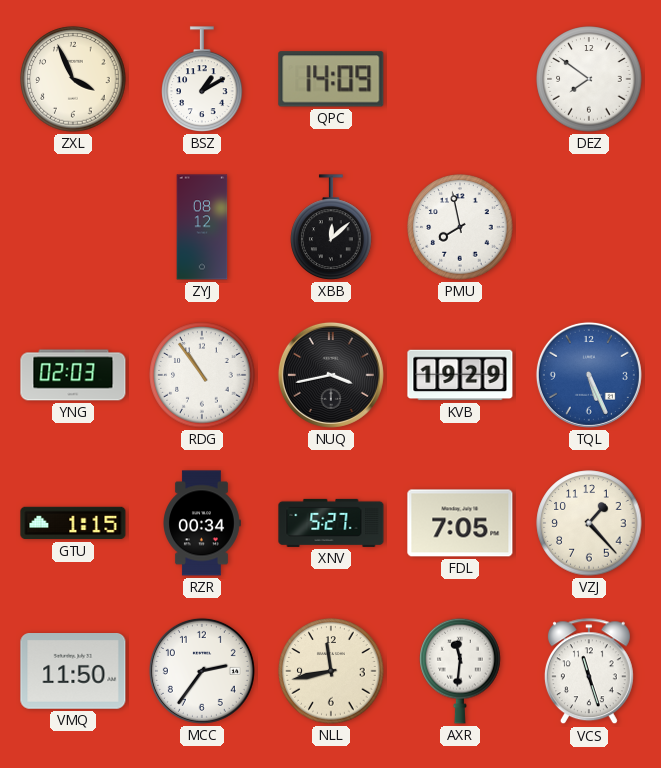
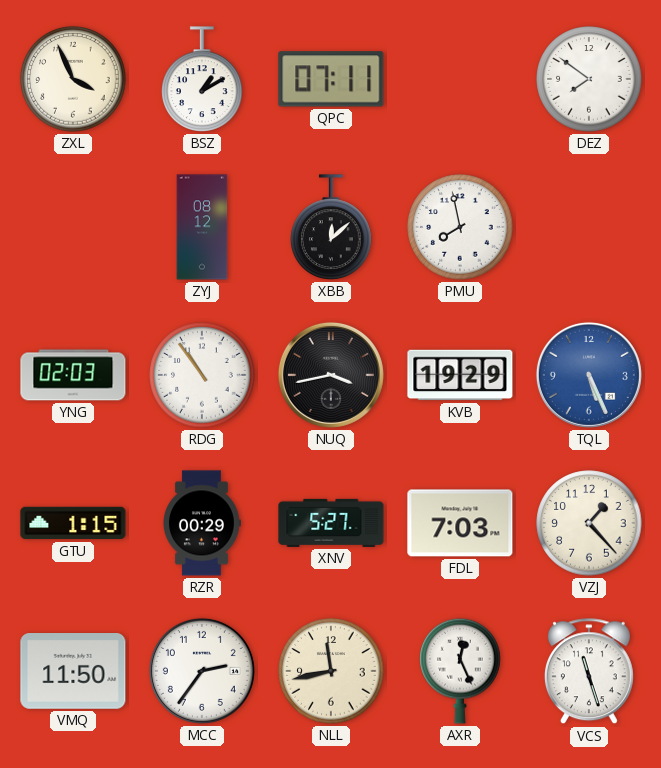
QPC: 14:09 -> 07:11 (331, 79)
RZR: 00:34 -> 00:29 (202, 523)
FDL: 7:05 -> 7:03 (460, 523)
AXR: 11:31 -> 12:26 (460, 671)
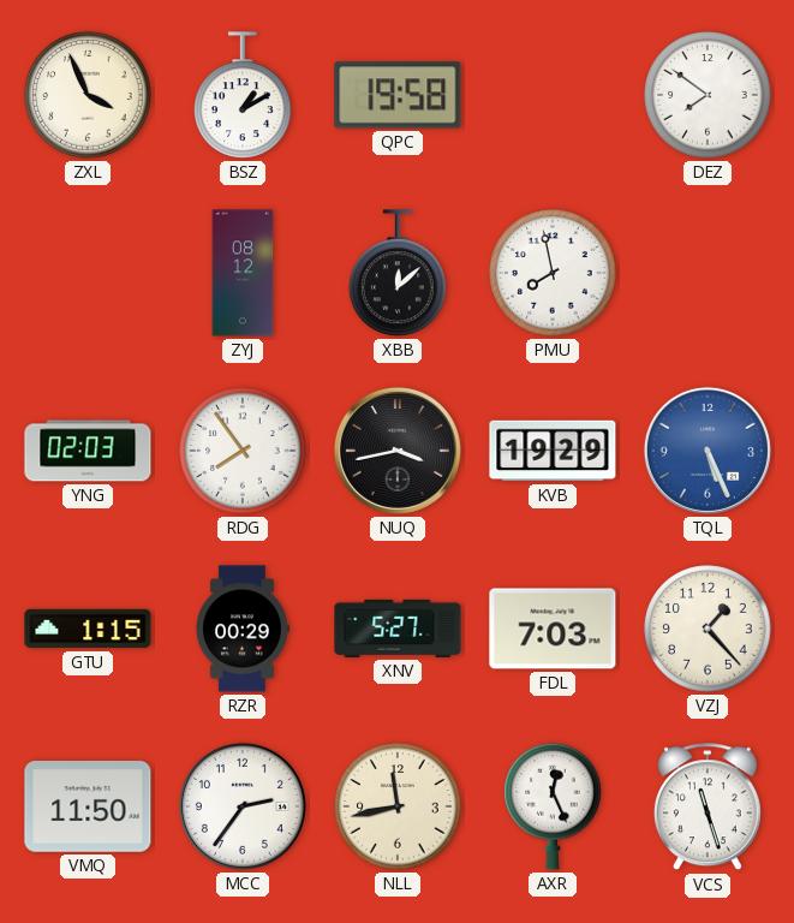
QPC: 07:11 -> 19:58 (398, 95)
RDG: 10:54 -> 7:54 (243, 451)
